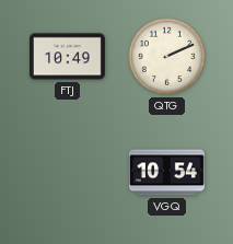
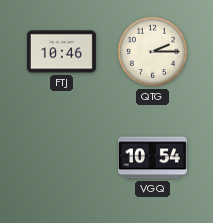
FTJ: 10:49 -> 10:46 (61, 52)
QTG: 2:11 -> 2:15 (153, 52)
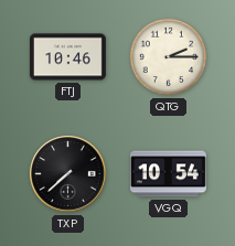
TXP: none -> 7:38 (68, 174)
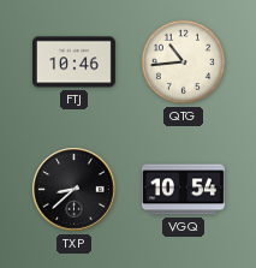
QTG: 2:15 -> 10:44 (184, 62)
TXP: 7:38 -> 8:38 (75, 190)
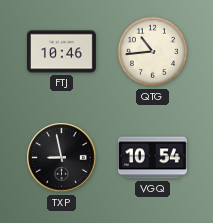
TXP: 8:38 -> 8:58 (62, 158)
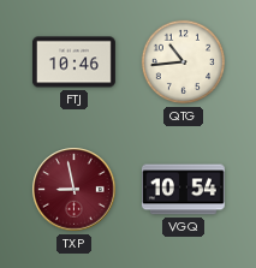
TXP dial: black -> burgundy (75, 190)
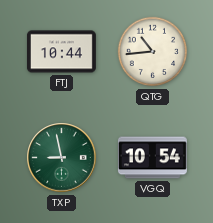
FTJ: 10:46 -> 10:44 (61, 52)
TXP dial: burgundy -> green (62, 158)
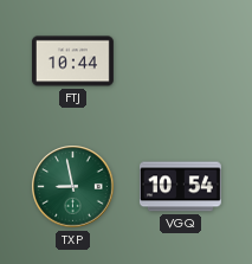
QTG: 10:44 -> none (153, 52)
